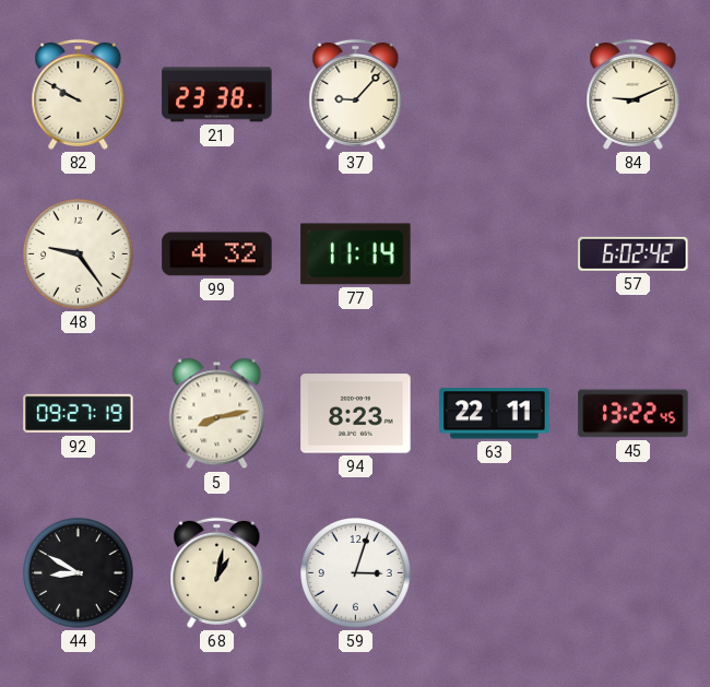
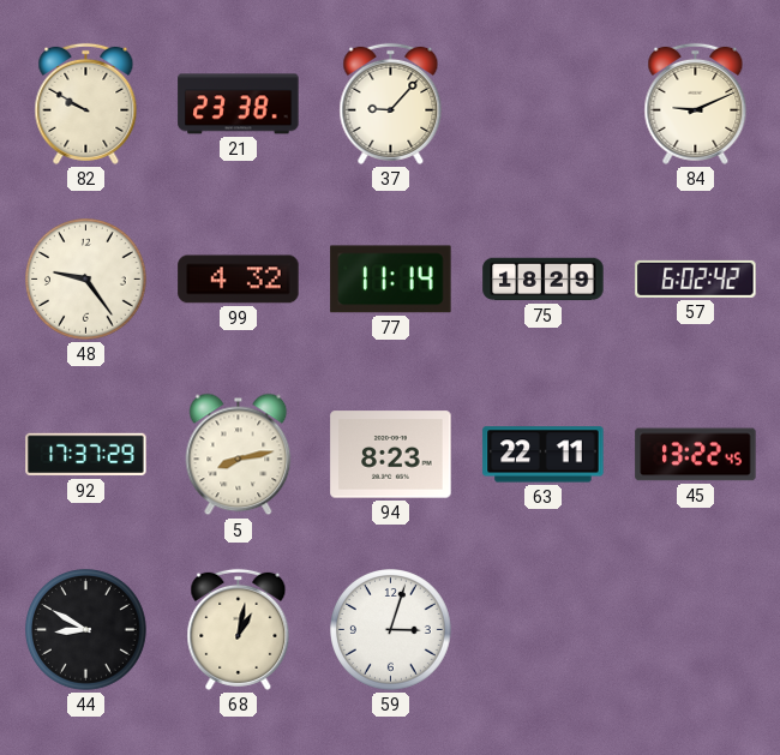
75: none -> 18:29 (544, 280)
92: 09:27 -> 17:37 (86, 455)
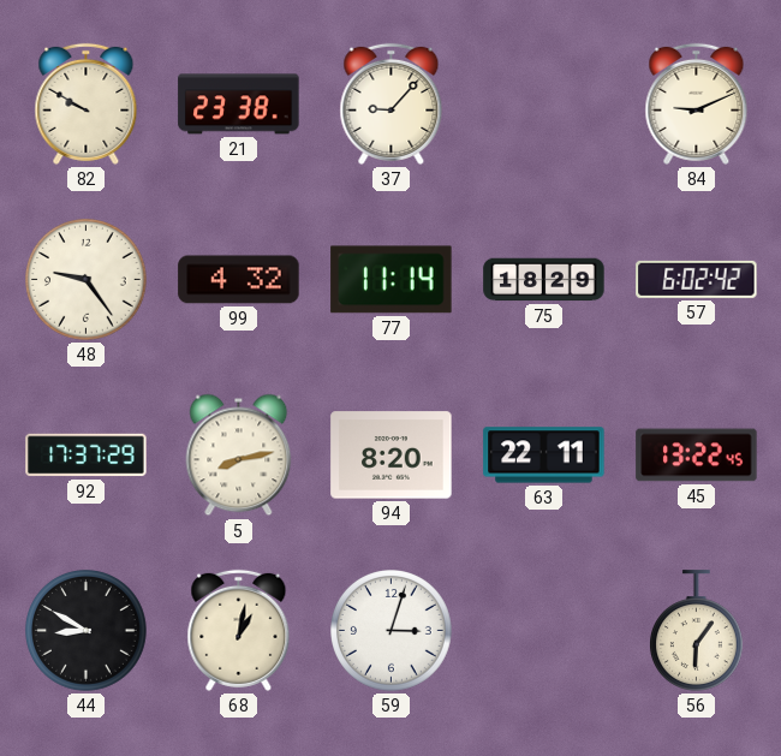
94: 8:23 -> 8:20 (392, 456)
56: none -> 6:06 (696, 631)
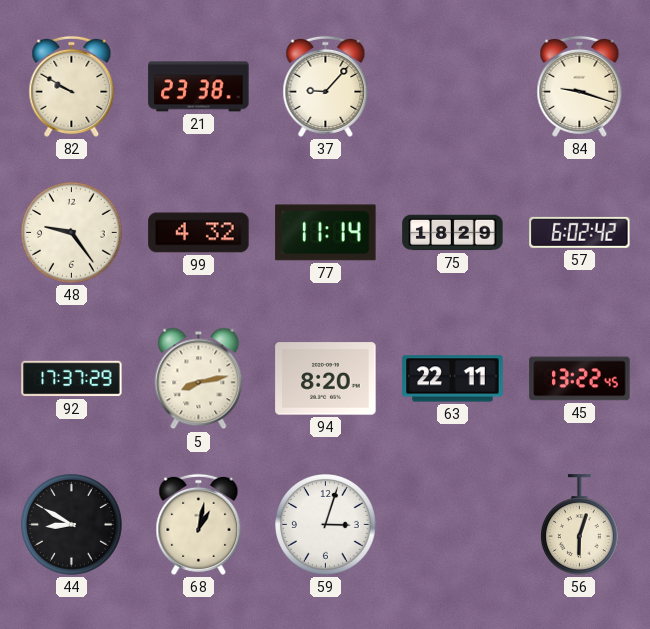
84: 9:11 -> 9:18 (580, 86)
56: 6:06 -> 6:03 (579, 525)
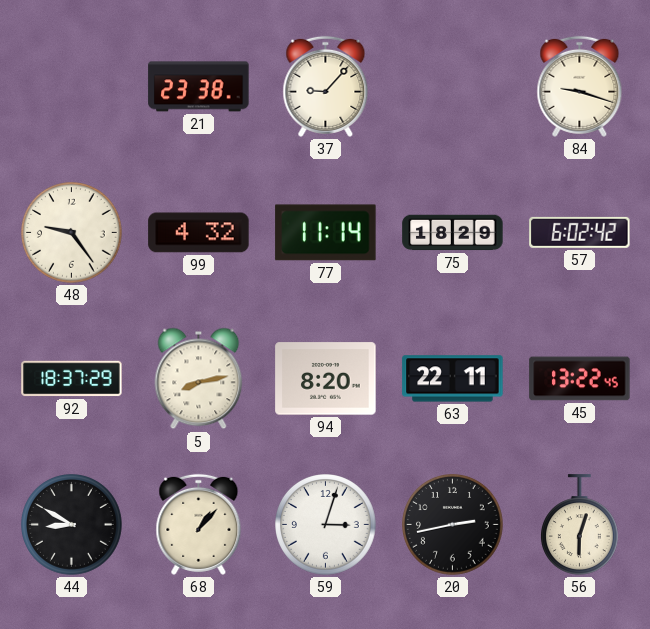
82: 9:50 -> none (72, 86)
92: 17:37 -> 18:37 (72, 379)
68: 1:02 -> 1:07 (199, 524)
20: none -> 2:43 (453, 525)
